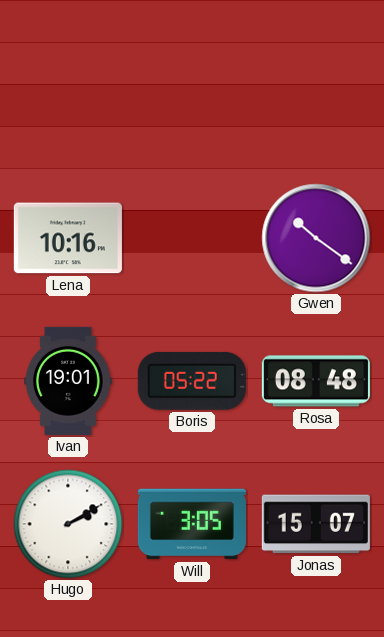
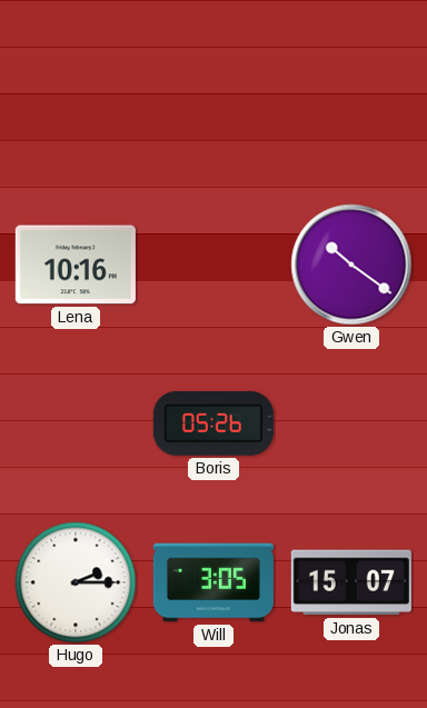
Ivan: 19:01 -> none (68, 381)
Boris: 05:22 -> 05:26 (213, 423)
Rosa: 08:48 -> none (316, 381)
Hugo: 2:10 -> 2:15 (76, 582)
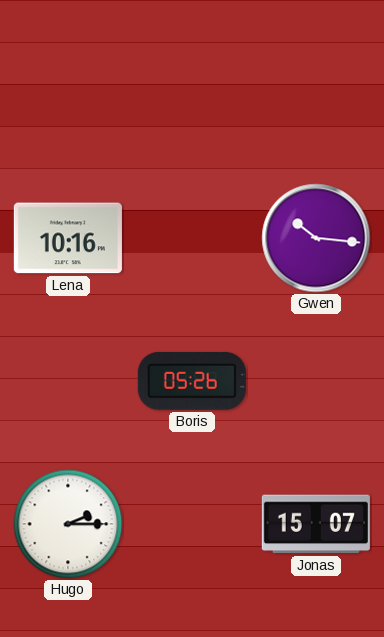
Gwen: 10:21 -> 10:16 (316, 238)
Will: 3:05 -> none (213, 582)
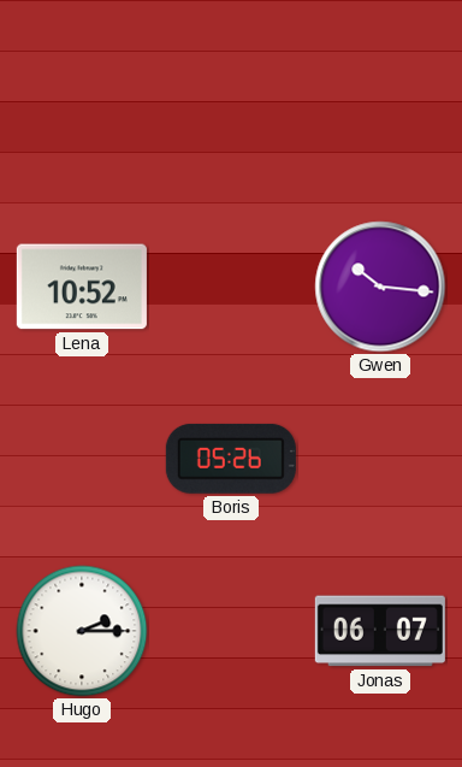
Lena: 10:16 -> 10:52 (82, 287)
Jonas: 15:07 -> 06:07 (380, 631)
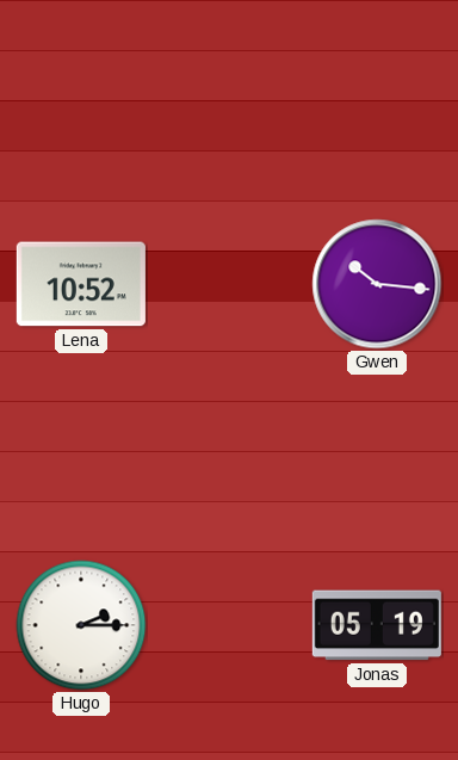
Boris: 05:26 -> none (231, 459)
Jonas: 06:07 -> 05:19 (377, 625)
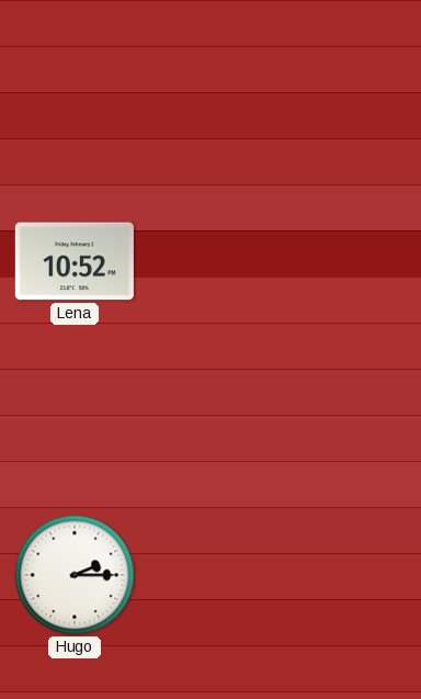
Gwen: 10:16 -> none (377, 284)
Jonas: 05:19 -> none (377, 625)
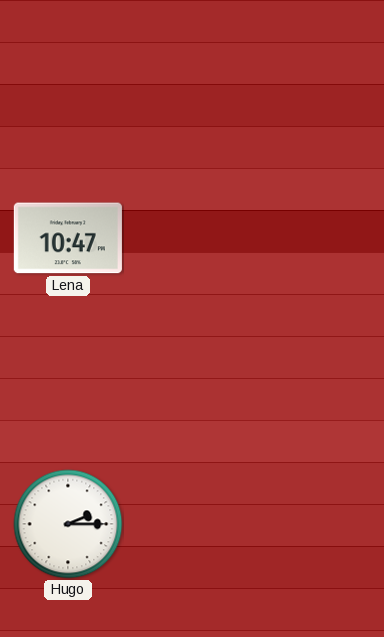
Lena: 10:52 -> 10:47 (68, 238)
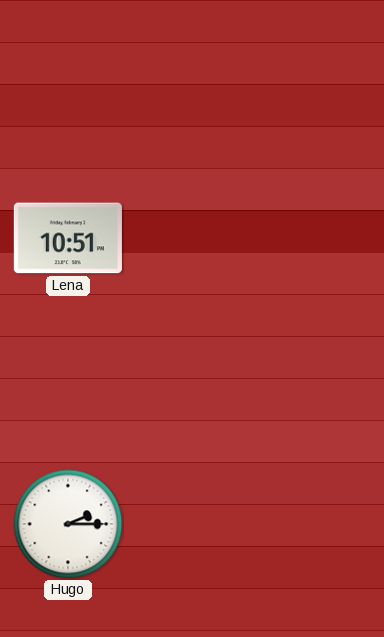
Lena: 10:47 -> 10:51 (68, 238)
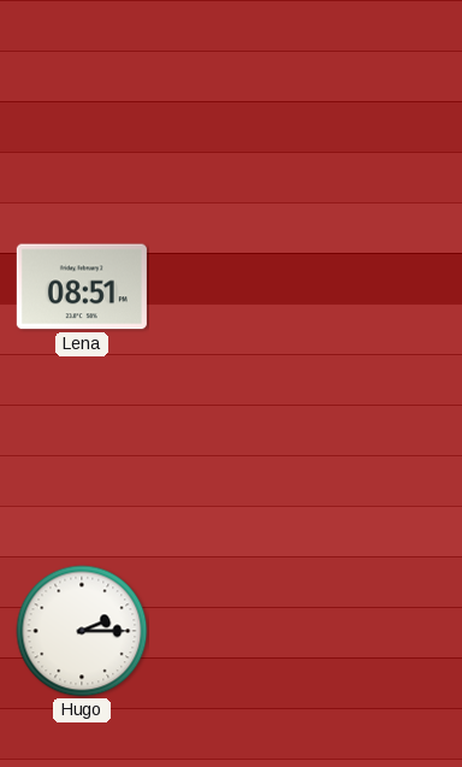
Lena: 10:51 -> 08:51 (82, 287)
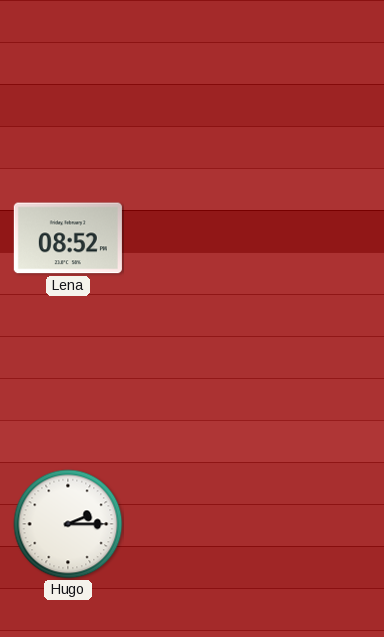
Lena: 08:51 -> 08:52 (68, 238)
